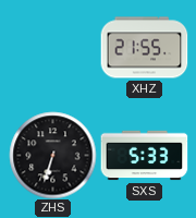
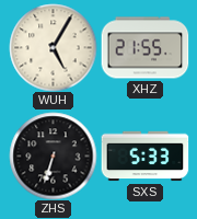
WUH: none -> 5:05 (53, 47)
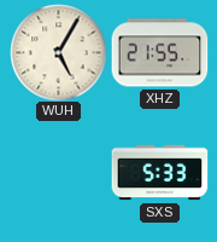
ZHS: 6:33 -> none (53, 155)
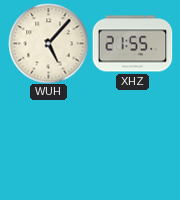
WUH: 5:05 -> 5:07 (48, 43)
SXS: 5:33 -> none (159, 173)
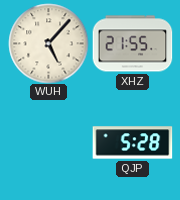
QJP: none -> 5:28 (132, 143)
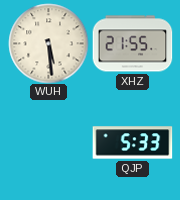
WUH: 5:07 -> 5:29 (48, 43)
QJP: 5:28 -> 5:33 (132, 143)
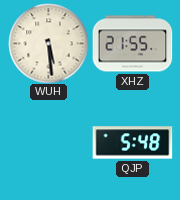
QJP: 5:33 -> 5:48 (132, 143)
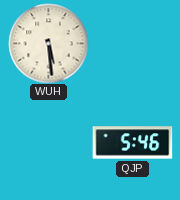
XHZ: 21:55 -> none (132, 44)
QJP: 5:48 -> 5:46 (132, 143)
